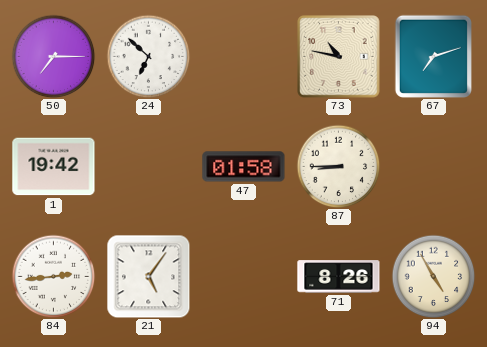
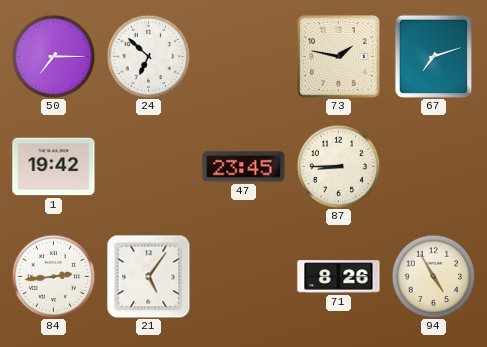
73: 10:47 -> 1:47 (339, 57)
47: 01:58 -> 23:45 (244, 167)
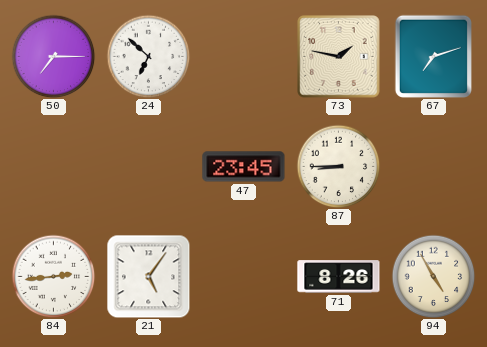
1: 19:42 -> none (54, 167)
